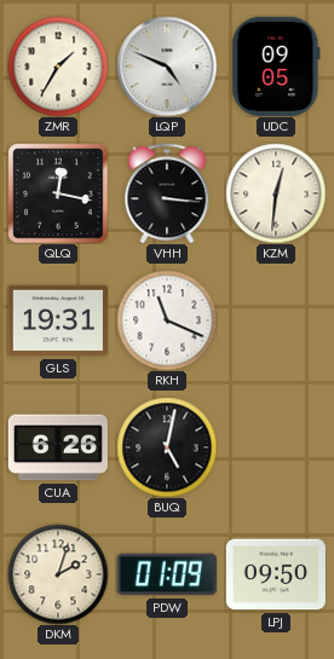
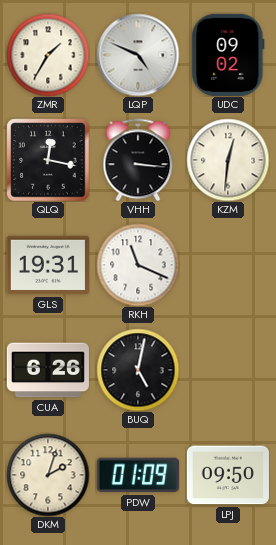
UDC: 09:05 -> 09:02 (228, 55)
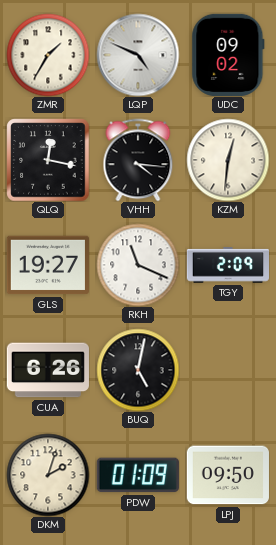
VHH: 3:16 -> 4:16 (138, 160)
GLS: 19:31 -> 19:27 (48, 265)
TGY: none -> 2:09 (227, 265)
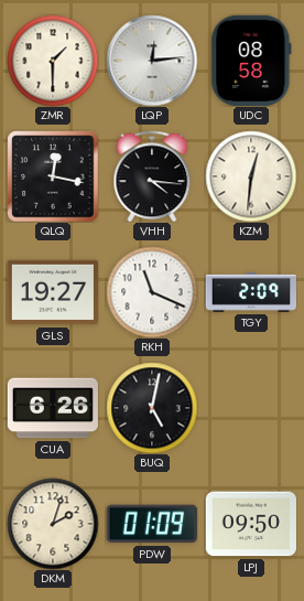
ZMR: 1:35 -> 1:30 (53, 61)
LQP: 4:49 -> 12:14 (152, 61)
UDC: 09:02 -> 08:58 (251, 61)
